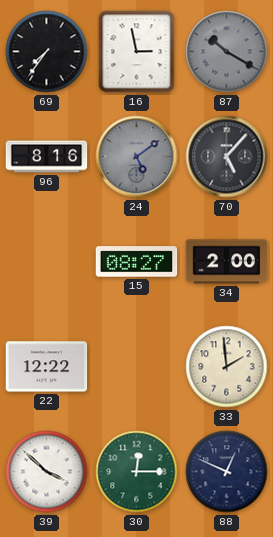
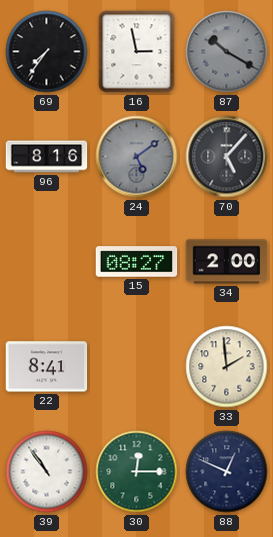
22: 12:22 -> 8:41 (47, 367)
39: 3:52 -> 10:54 (47, 472)
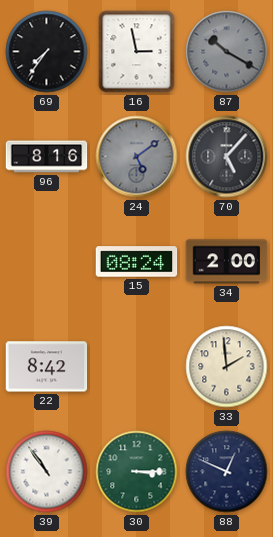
15: 08:27 -> 08:24 (137, 262)
22: 8:41 -> 8:42 (47, 367)
30: 12:15 -> 3:15 (137, 472)
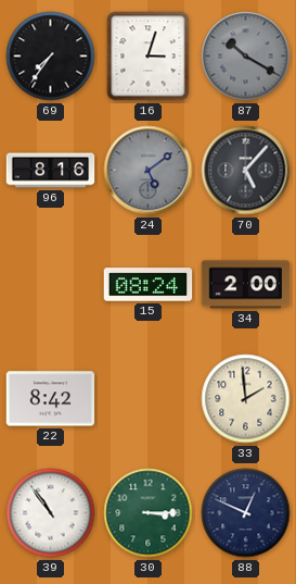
16: 2:58 -> 3:03 (149, 57)
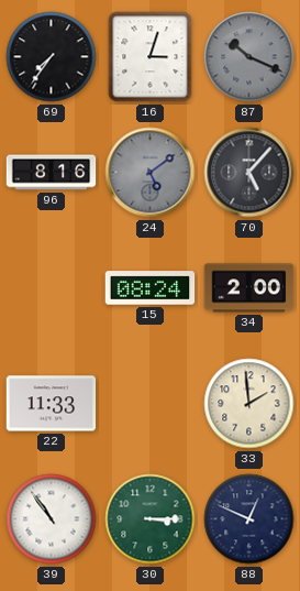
87: 10:20 -> 10:19 (249, 57)
22: 8:42 -> 11:33 (52, 404)
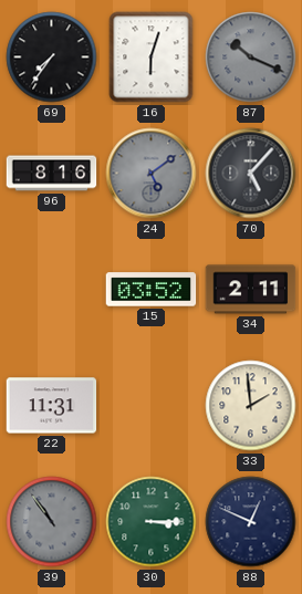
16: 3:03 -> 6:03 (152, 58)
15: 08:24 -> 03:52 (152, 290)
34: 2:00 -> 2:11 (251, 290)
22: 11:33 -> 11:31 (52, 406)
39 dial: white -> grey (52, 522)
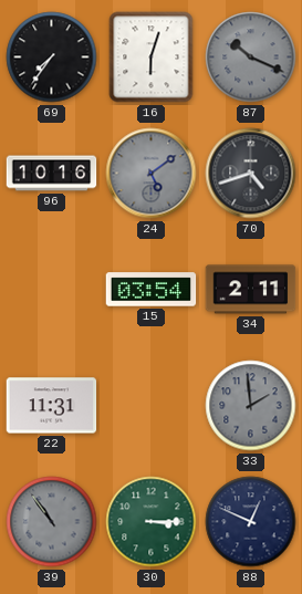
96: 8:16 -> 10:16 (52, 174)
70: 5:07 -> 4:42 (251, 174)
15: 03:52 -> 03:54 (152, 290)
33 dial: cream -> grey (251, 406)
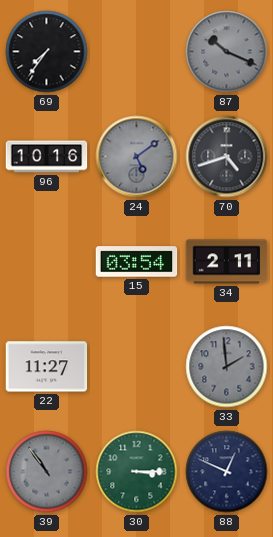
16: 6:03 -> none (152, 58)
22: 11:31 -> 11:27 (47, 367)
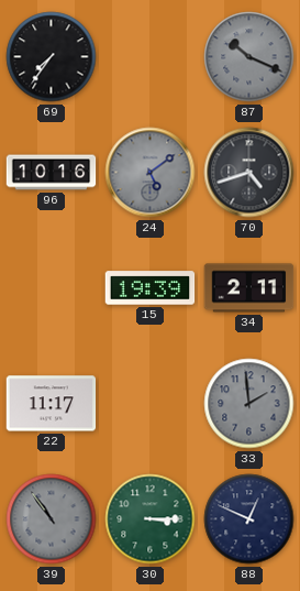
15: 03:54 -> 19:39 (151, 288)
22: 11:27 -> 11:17 (52, 404)
